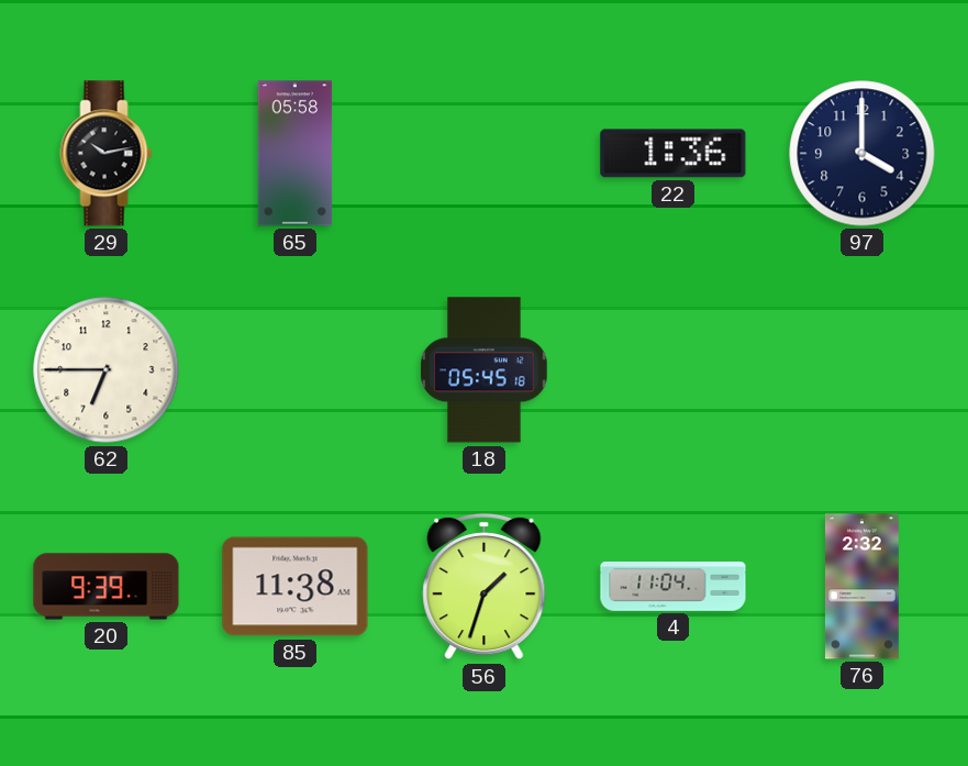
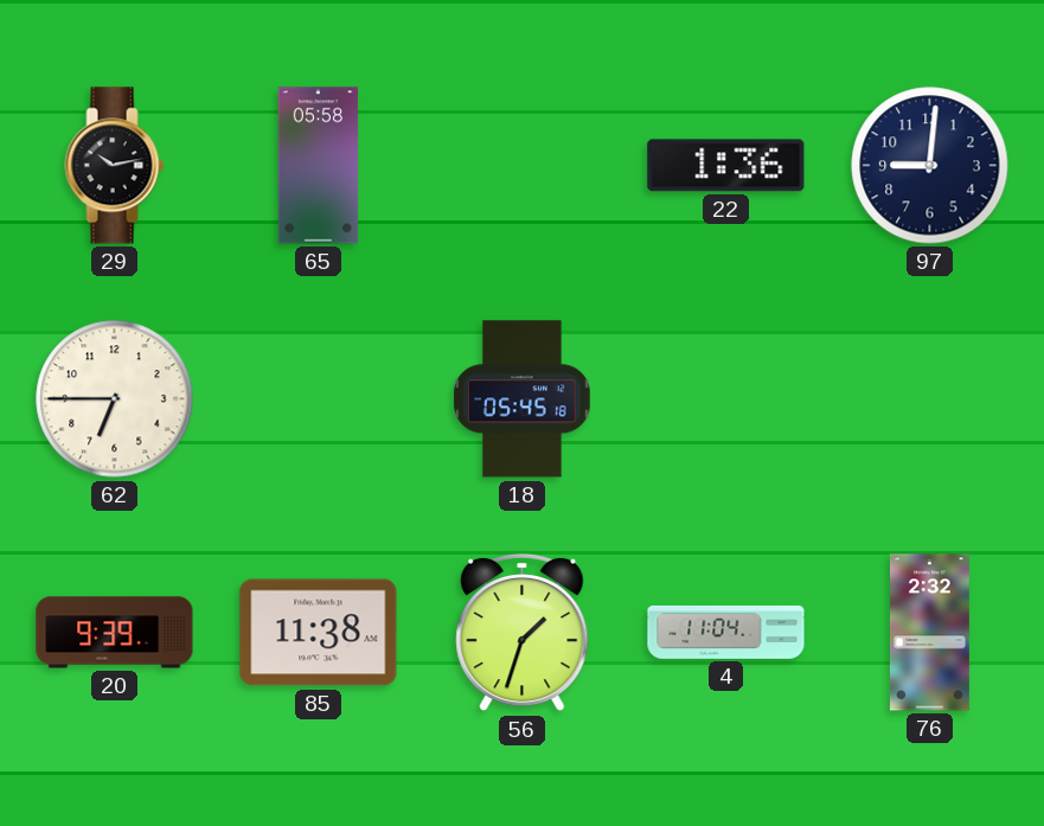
97: 4:00 -> 9:01 (930, 166)
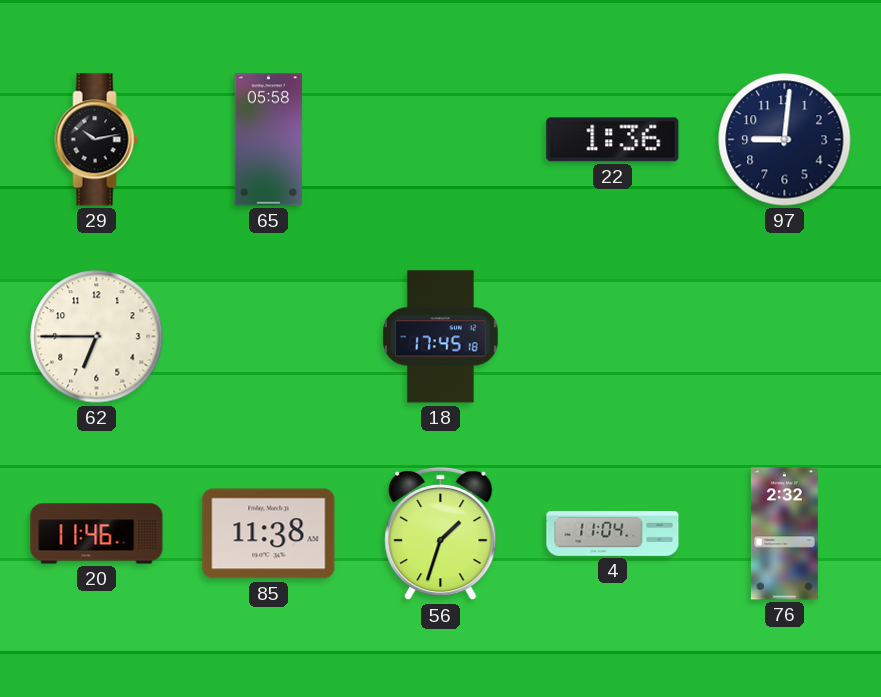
18: 05:45 -> 17:45 (441, 337)
20: 9:39 -> 11:46 (97, 534)
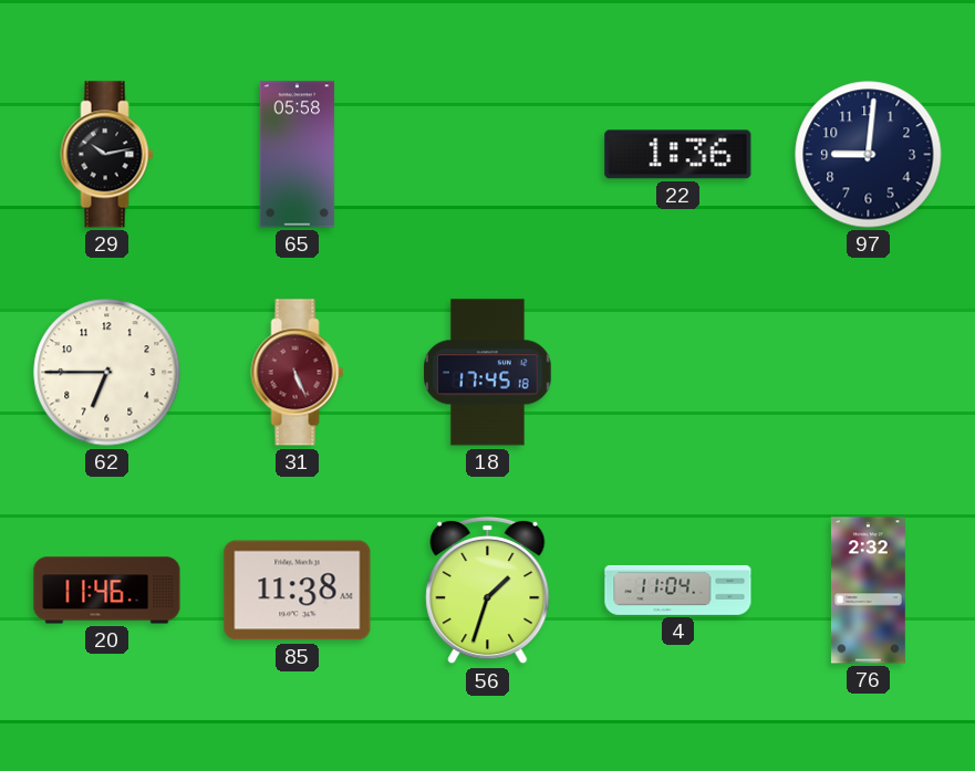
31: none -> 5:26 (298, 373)
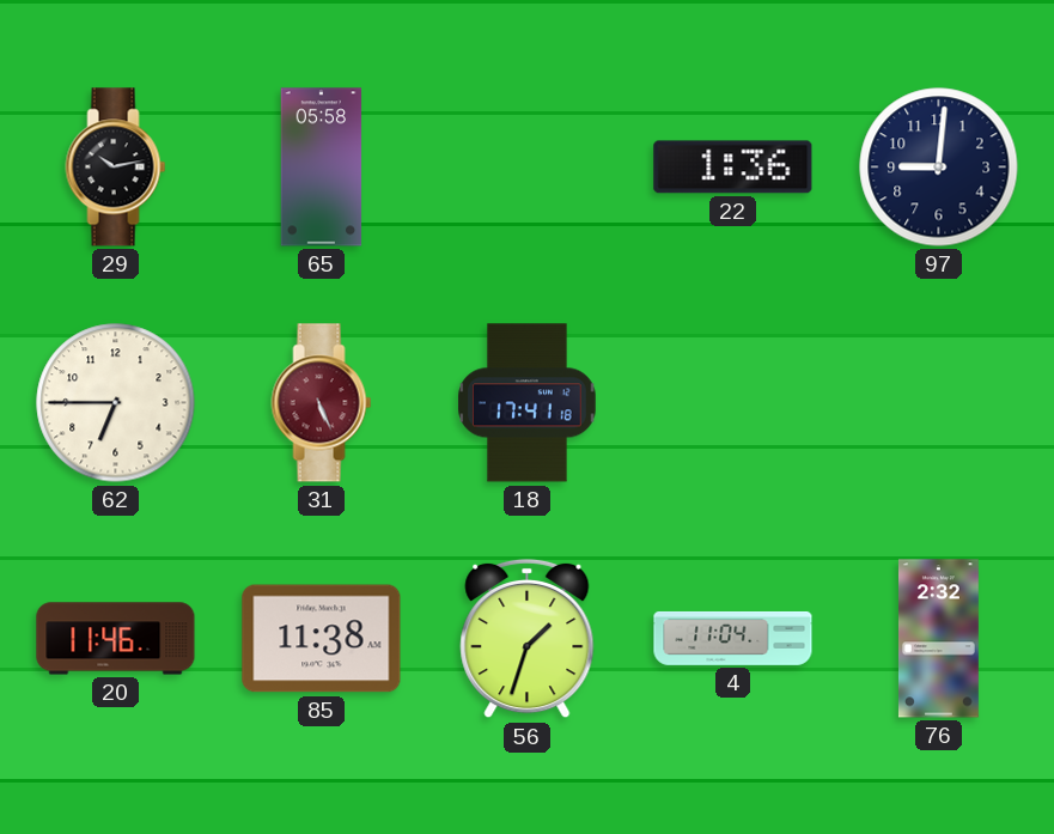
18: 17:45 -> 17:41 (528, 403)
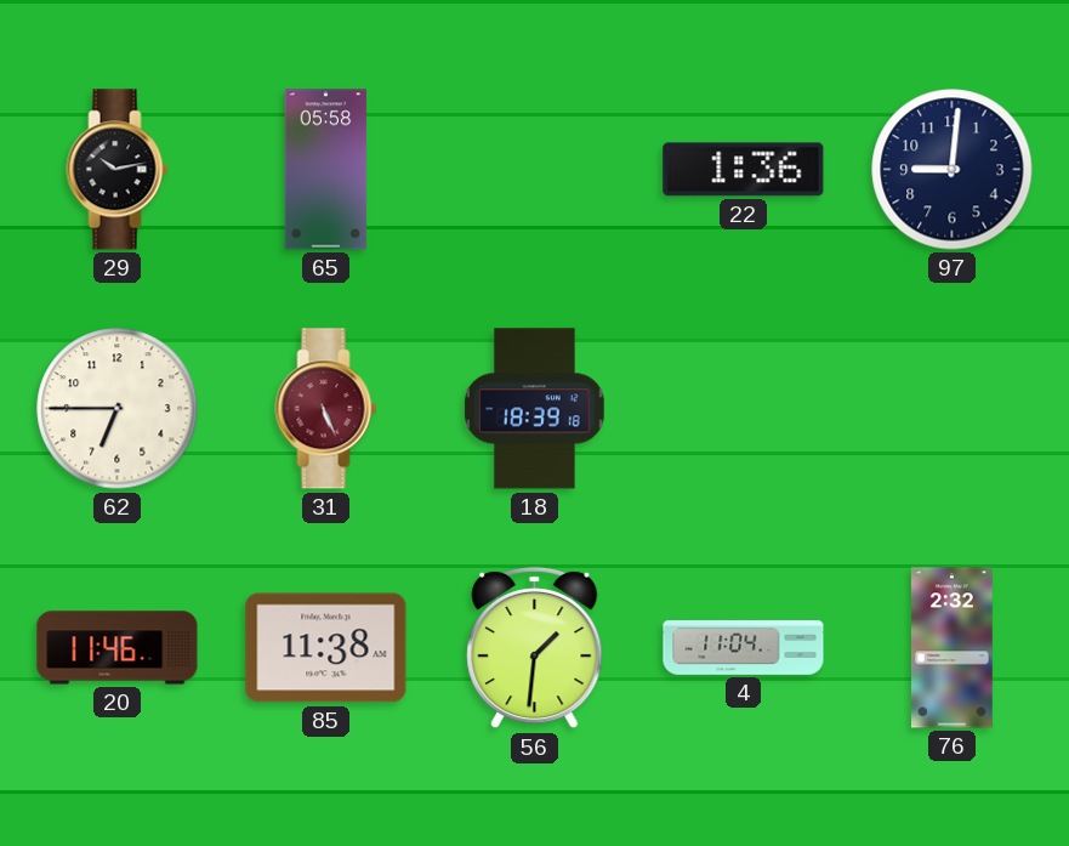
18: 17:41 -> 18:39 (535, 409)
56: 1:33 -> 1:31 (535, 648)
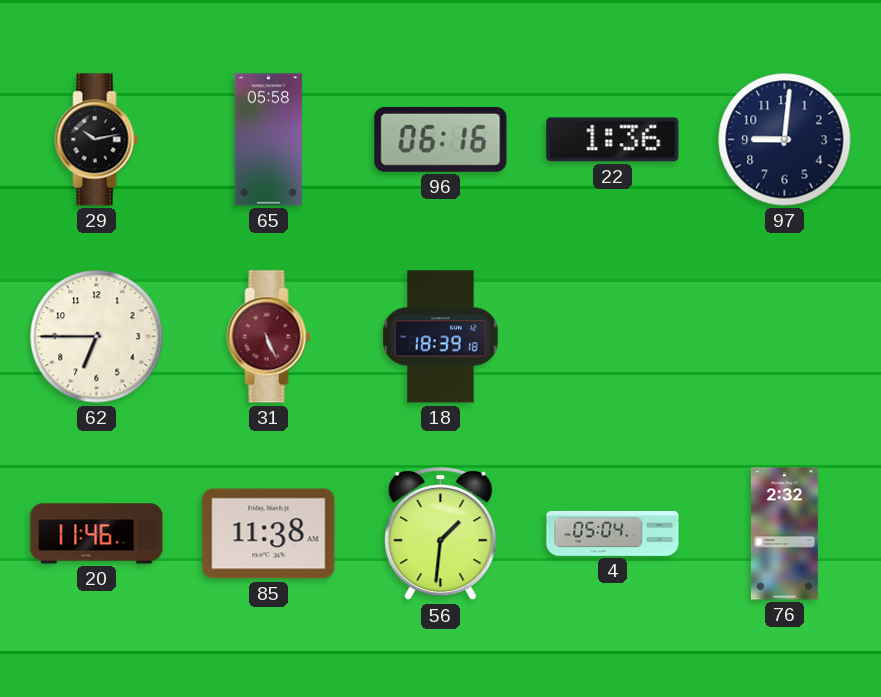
96: none -> 06:16 (441, 139)
4: 11:04 -> 05:04 (613, 533)
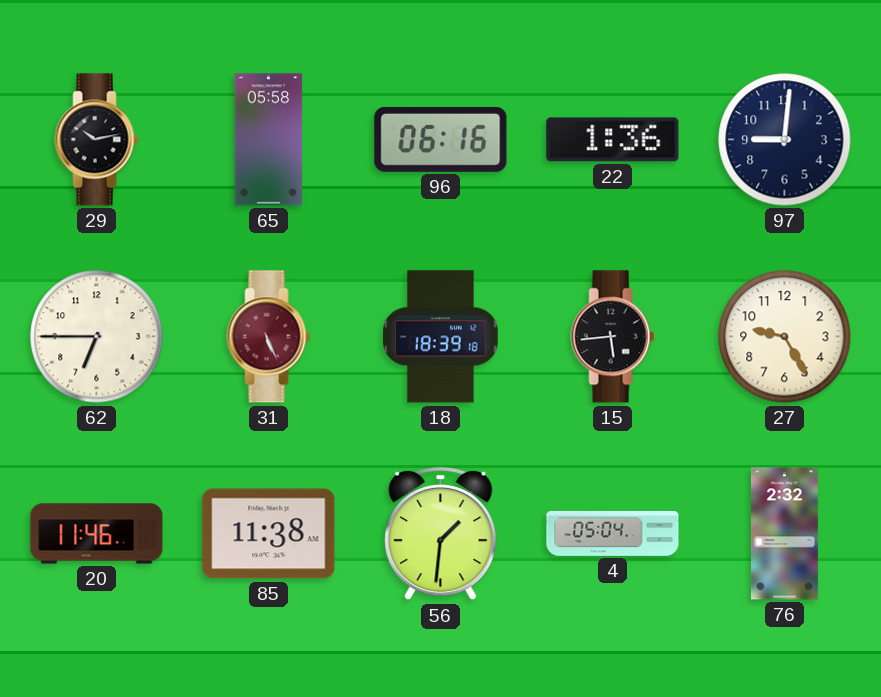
15: none -> 5:44 (613, 337)
27: none -> 9:25 (785, 337)
